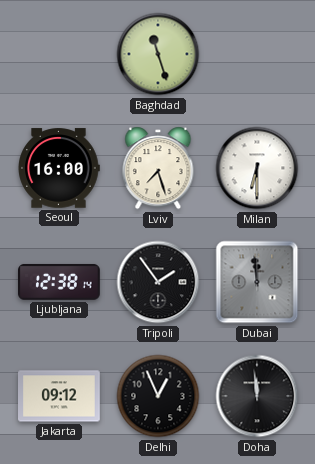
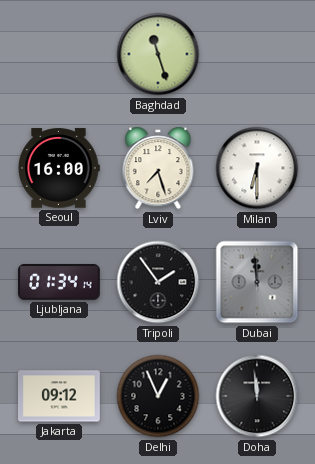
Ljubljana: 12:38 -> 01:34 (60, 282)
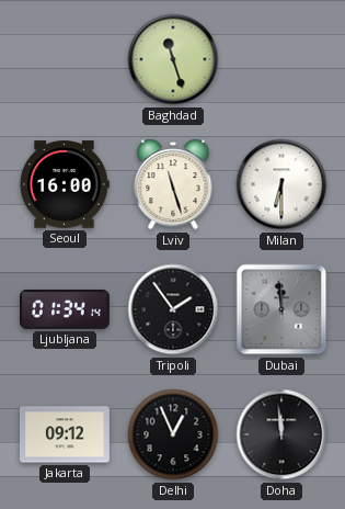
Lviv: 7:27 -> 11:27 (173, 184)
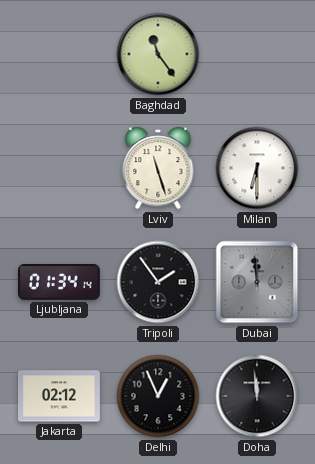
Baghdad: 11:27 -> 11:24 (158, 54)
Seoul: 16:00 -> none (65, 184)
Jakarta: 09:12 -> 02:12 (60, 396)
